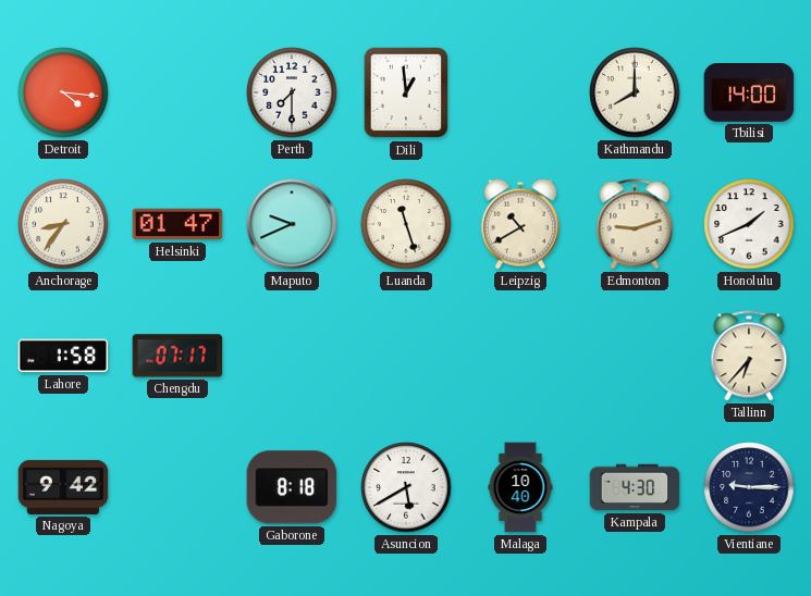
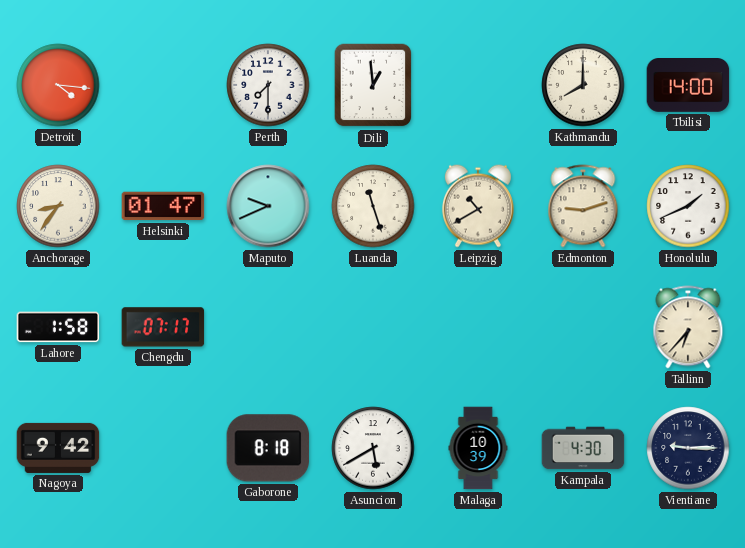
Malaga: 10:40 -> 10:39 (478, 448)
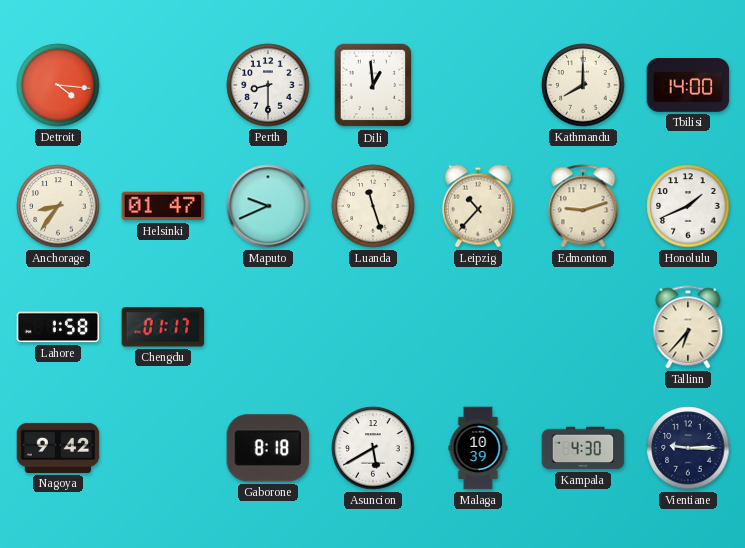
Perth: 7:30 -> 8:30 (268, 85)
Leipzig: 10:40 -> 10:37 (478, 206)
Chengdu: 07:17 -> 01:17 (163, 327)
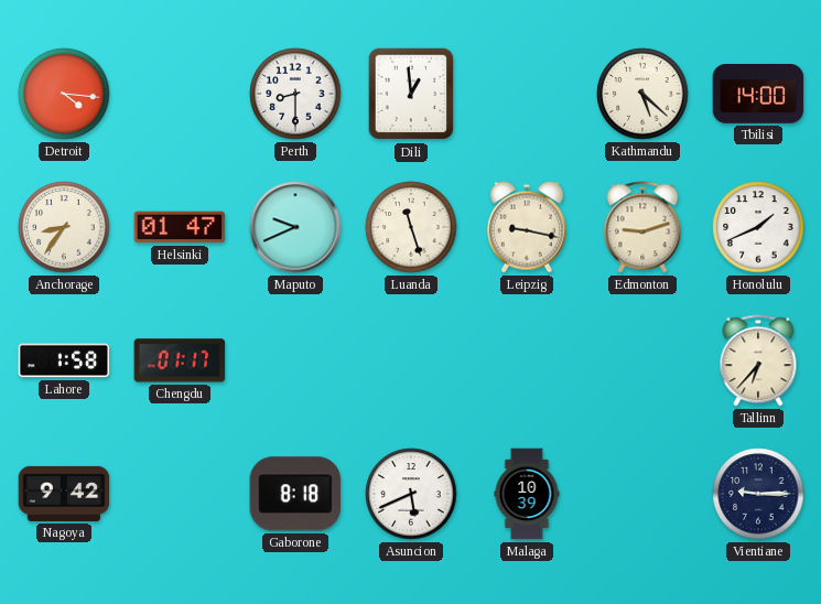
Kathmandu: 8:00 -> 5:22 (642, 94)
Leipzig: 10:37 -> 9:17 (527, 227)
Asuncion: 5:40 -> 5:41 (411, 494)
Kampala: 4:30 -> none (583, 448)
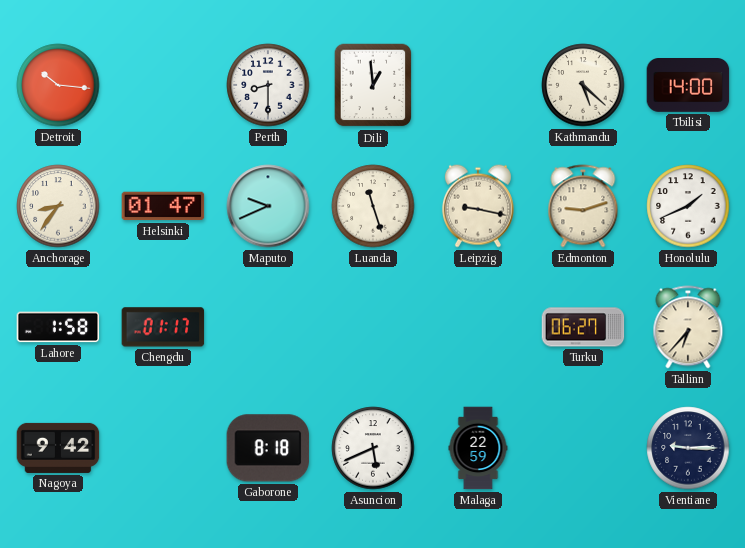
Detroit: 4:16 -> 10:16 (58, 85)
Turku: none -> 06:27 (583, 327)
Malaga: 10:39 -> 22:59 (478, 448)
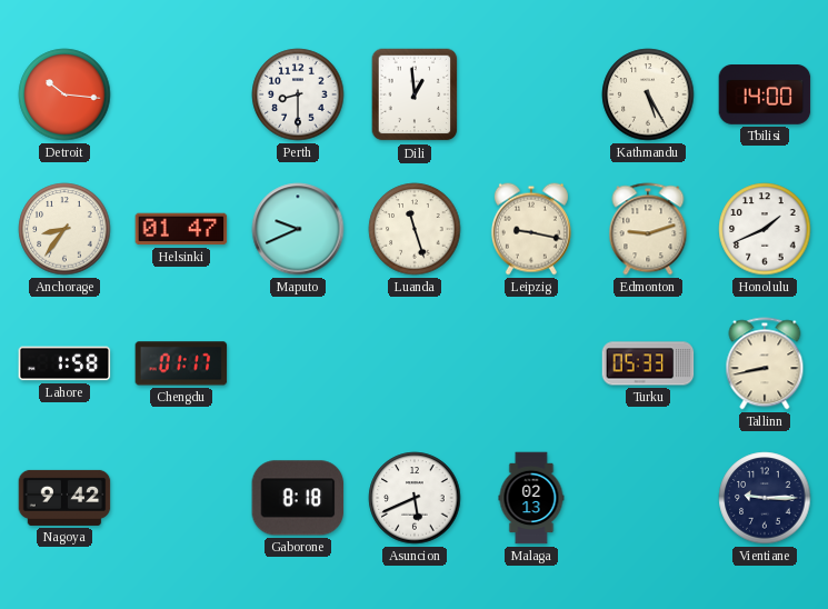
Kathmandu: 5:22 -> 5:25 (648, 94)
Turku: 06:27 -> 05:33 (648, 363)
Tallinn: 6:37 -> 8:43 (765, 363)
Malaga: 22:59 -> 02:13 (531, 498)
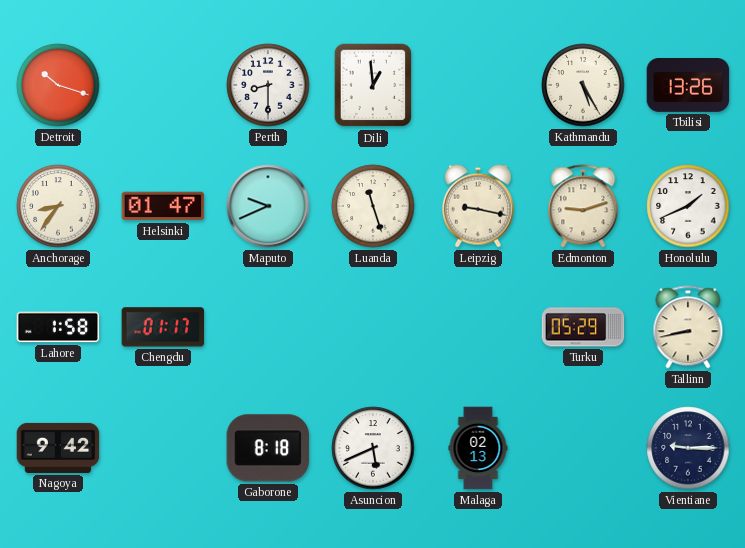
Detroit: 10:16 -> 10:18 (58, 85)
Tbilisi: 14:00 -> 13:26 (688, 86)
Turku: 05:33 -> 05:29 (583, 327)
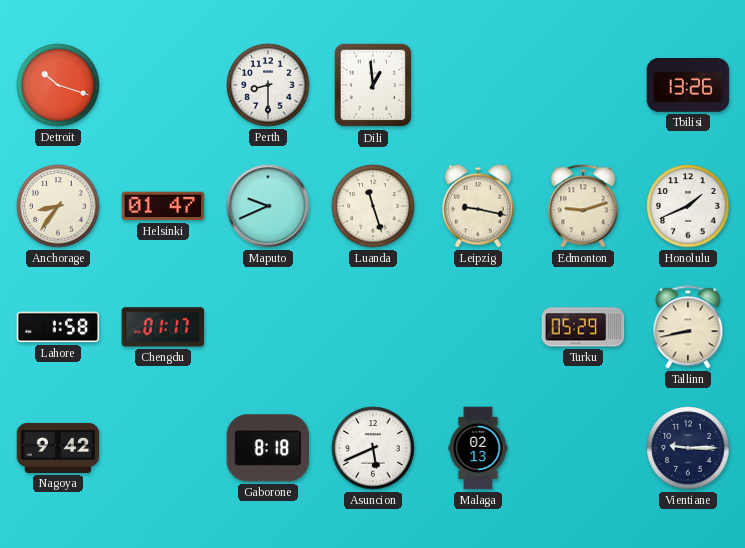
Kathmandu: 5:25 -> none (583, 85)
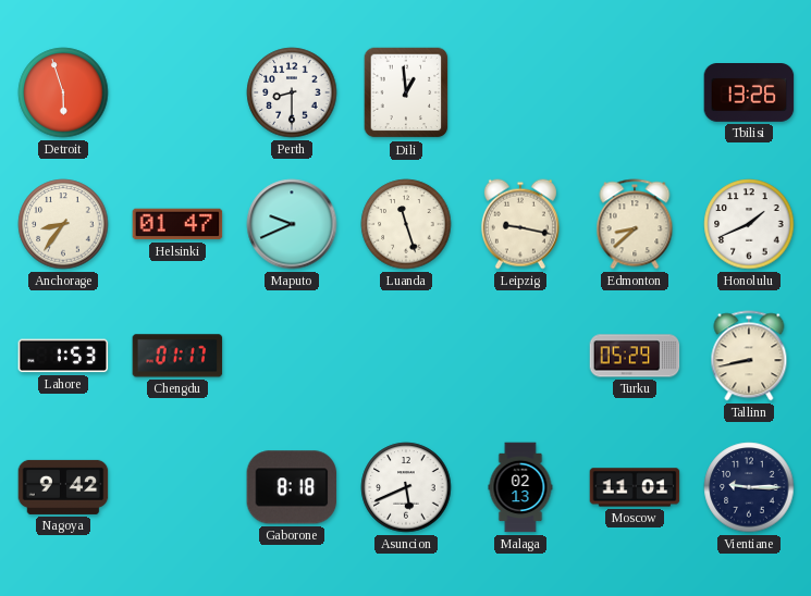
Detroit: 10:18 -> 5:57 (63, 92)
Edmonton: 9:12 -> 8:38 (635, 224)
Lahore: 1:58 -> 1:53 (63, 356)
Moscow: none -> 11:01 (635, 487)
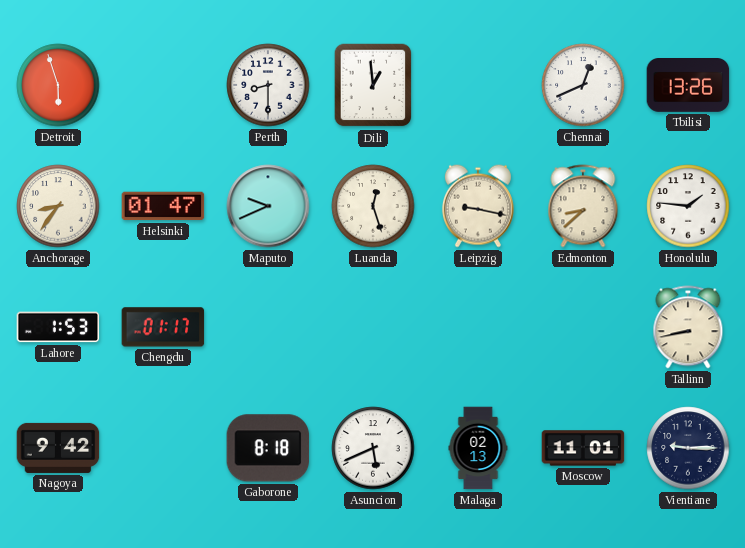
Chennai: none -> 12:41 (583, 85)
Luanda: 11:27 -> 12:27 (373, 206)
Honolulu: 1:41 -> 1:46 (688, 206)
Turku: 05:29 -> none (635, 356)
